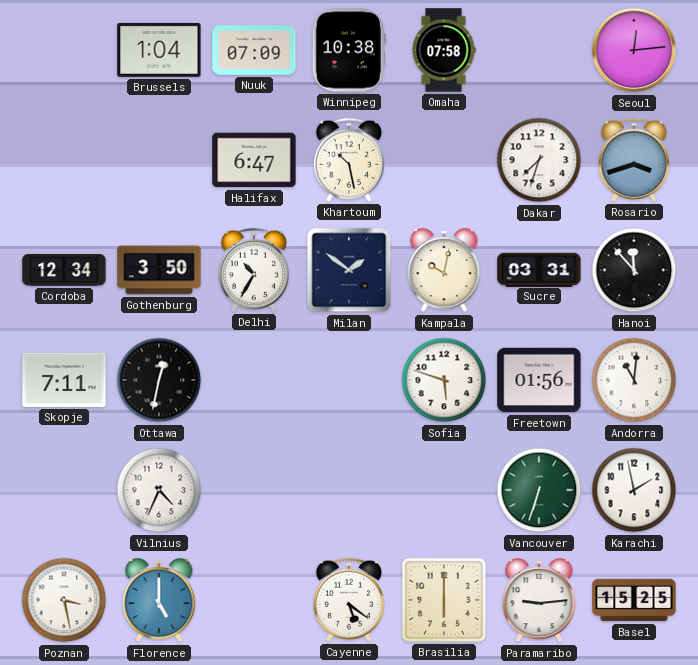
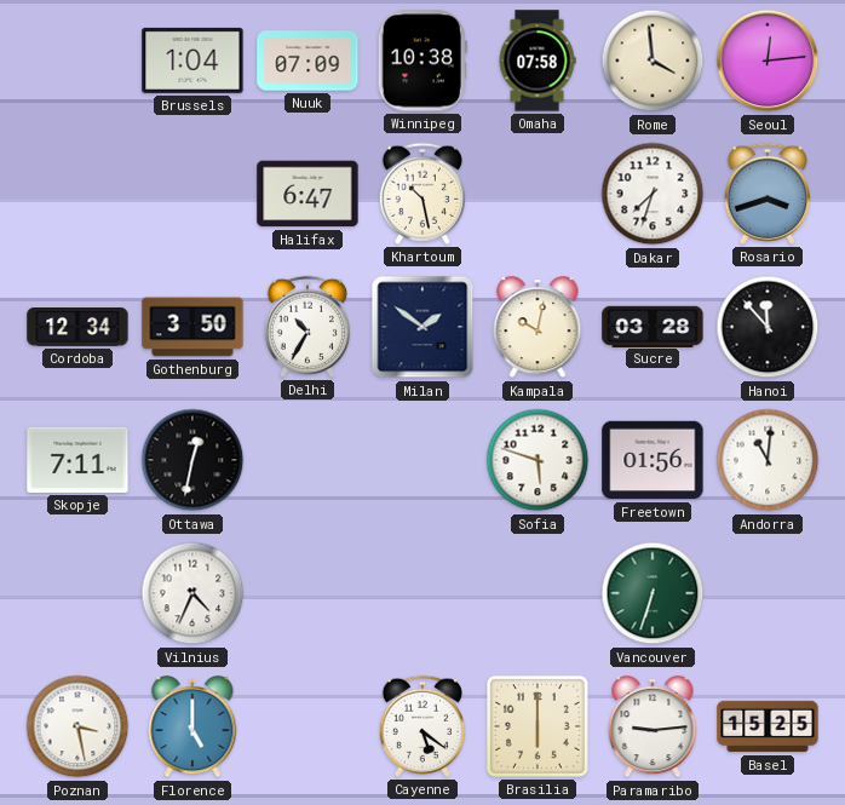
Rome: none -> 3:59 (653, 61)
Sucre: 03:31 -> 03:28 (653, 326)
Karachi: 1:58 -> none (634, 490)
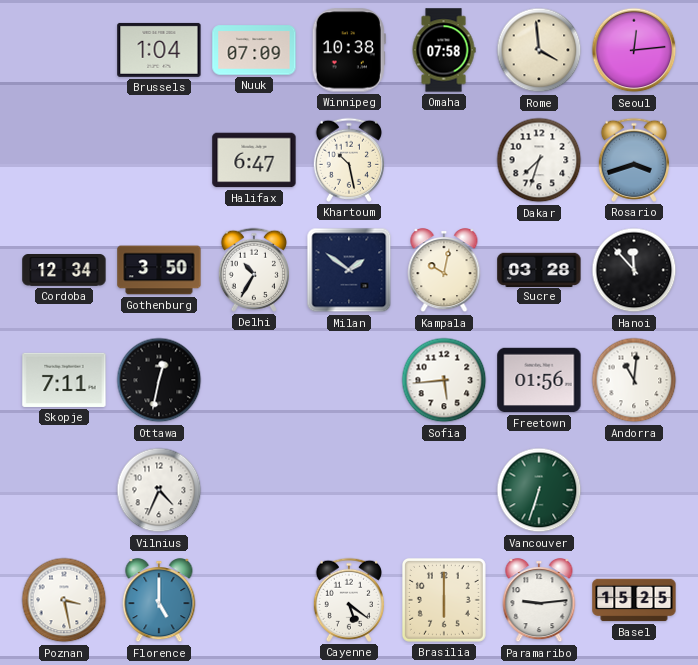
Sofia: 5:48 -> 5:44 (444, 380)
